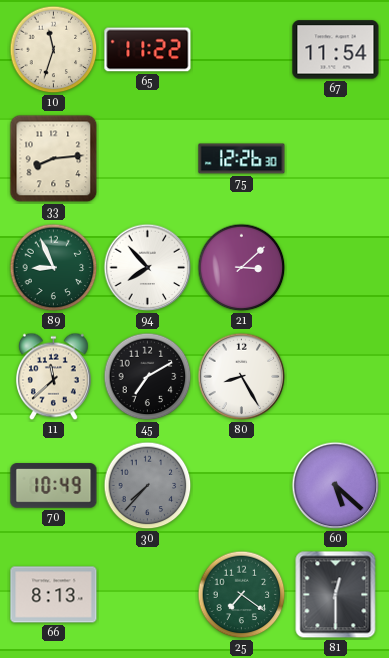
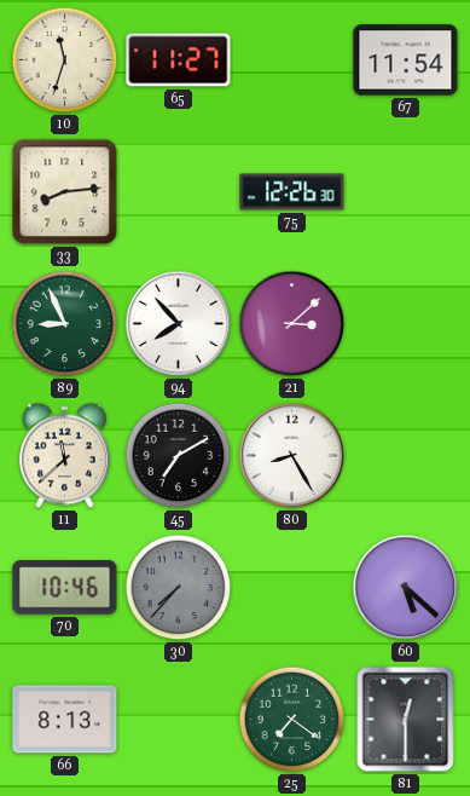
65: 11:22 -> 11:27 (179, 60)
70: 10:49 -> 10:46 (65, 588)
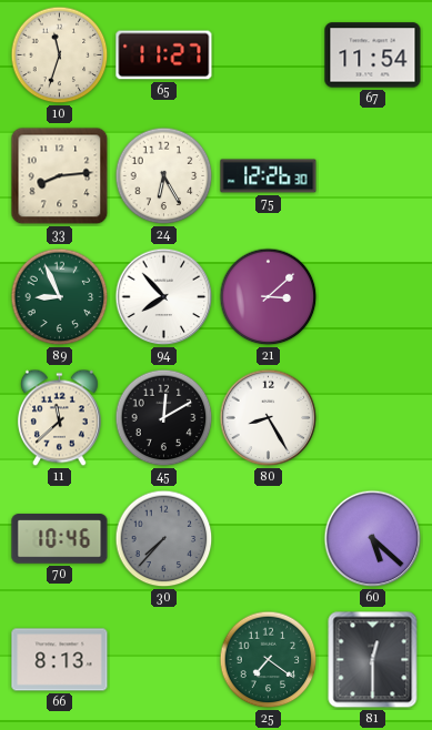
24: none -> 6:25 (164, 176)
45: 7:10 -> 12:10 (164, 418)
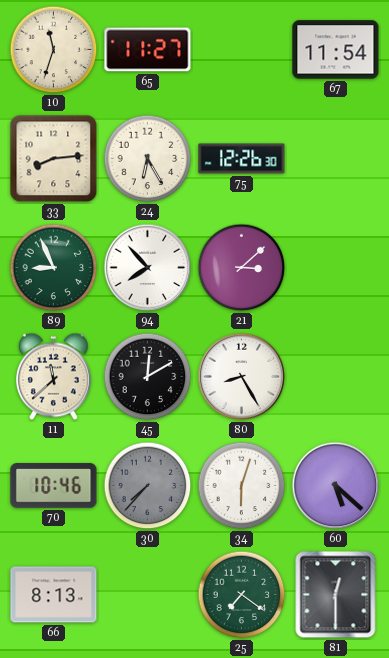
34: none -> 6:03 (242, 486)
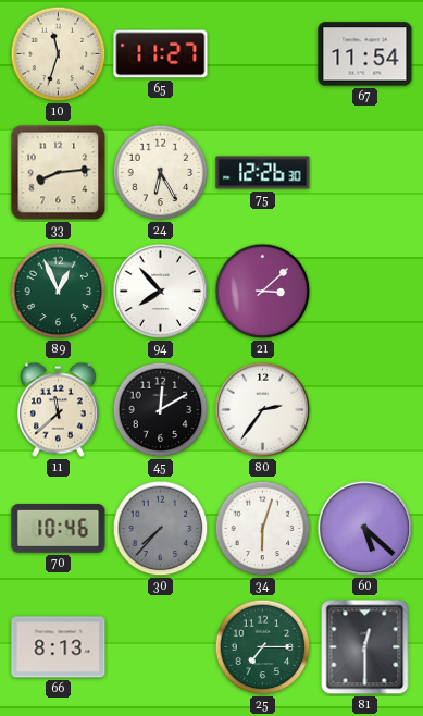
89: 8:56 -> 12:56 (59, 292)
80: 8:25 -> 2:36 (263, 410)
25: 7:21 -> 7:15 (263, 647)
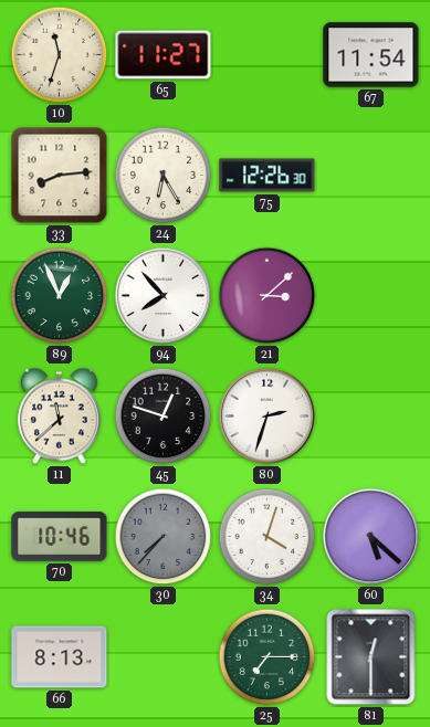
45: 12:10 -> 12:48 (164, 417)
80: 2:36 -> 2:33 (268, 417)
34: 6:03 -> 4:03 (268, 537)
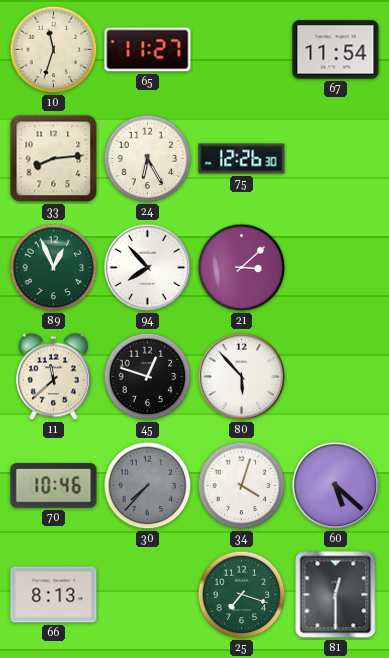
80: 2:33 -> 5:53 (242, 377)
25: 7:15 -> 7:18 (242, 595)
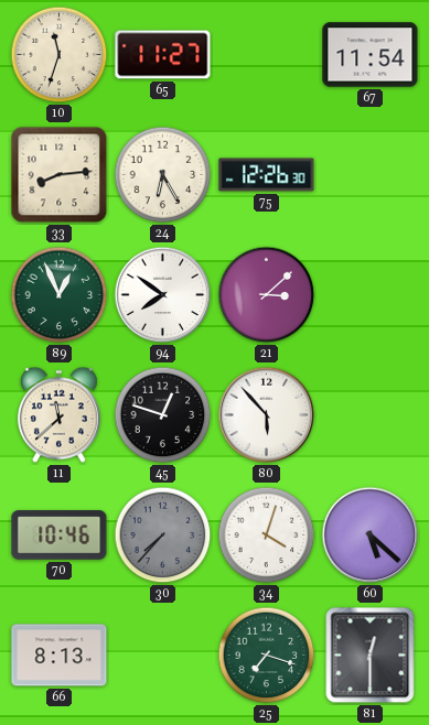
94: 7:53 -> 7:51 (163, 295)
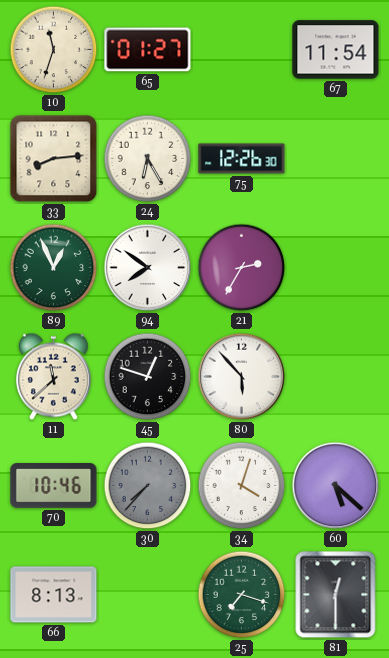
65: 11:27 -> 01:27 (148, 50)
21: 3:08 -> 2:35 (242, 268)
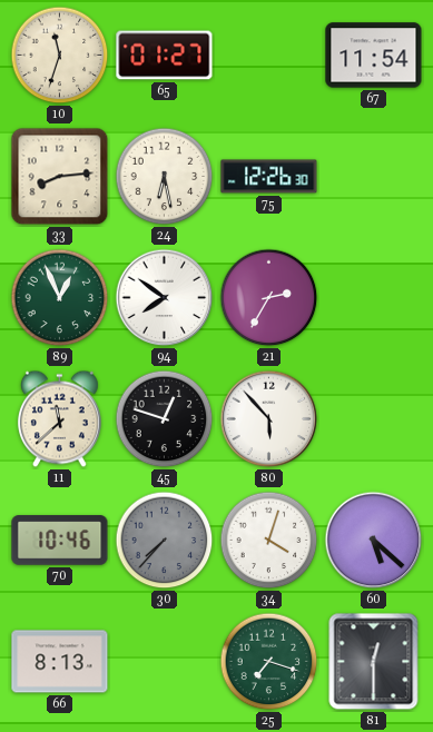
24: 6:25 -> 6:28 (165, 177)
